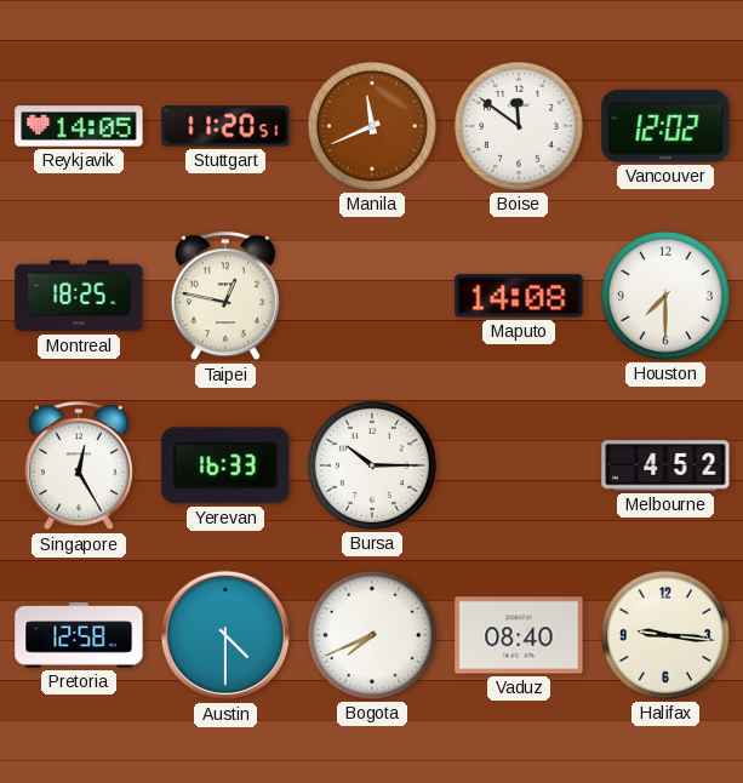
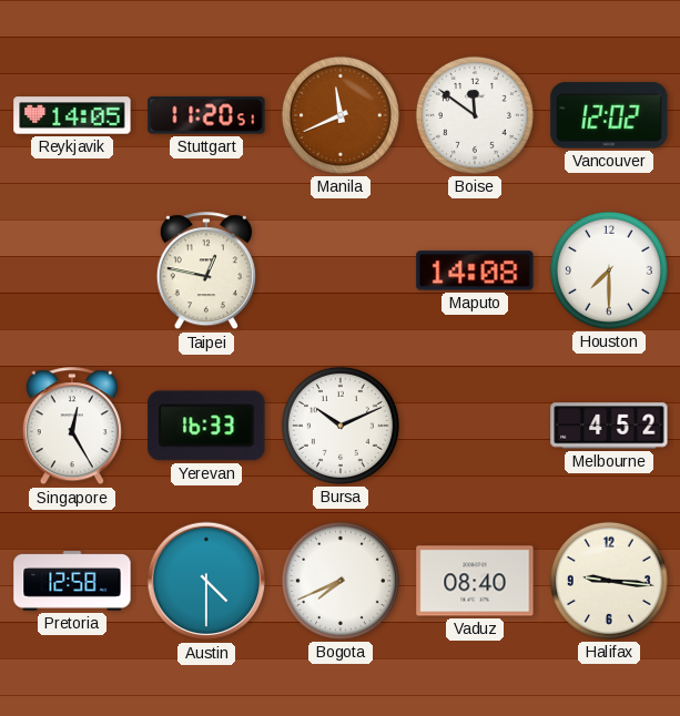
Montreal: 18:25 -> none (79, 296)
Bursa: 10:15 -> 10:11 (341, 426)
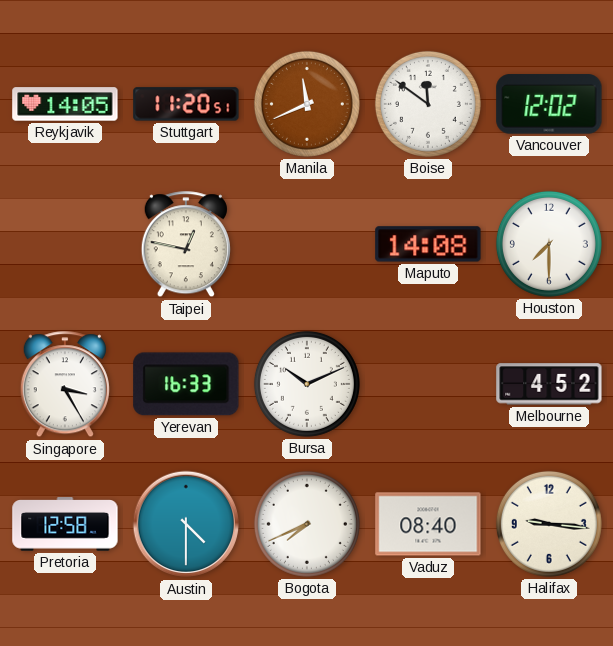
Singapore: 12:25 -> 3:25 (65, 385)
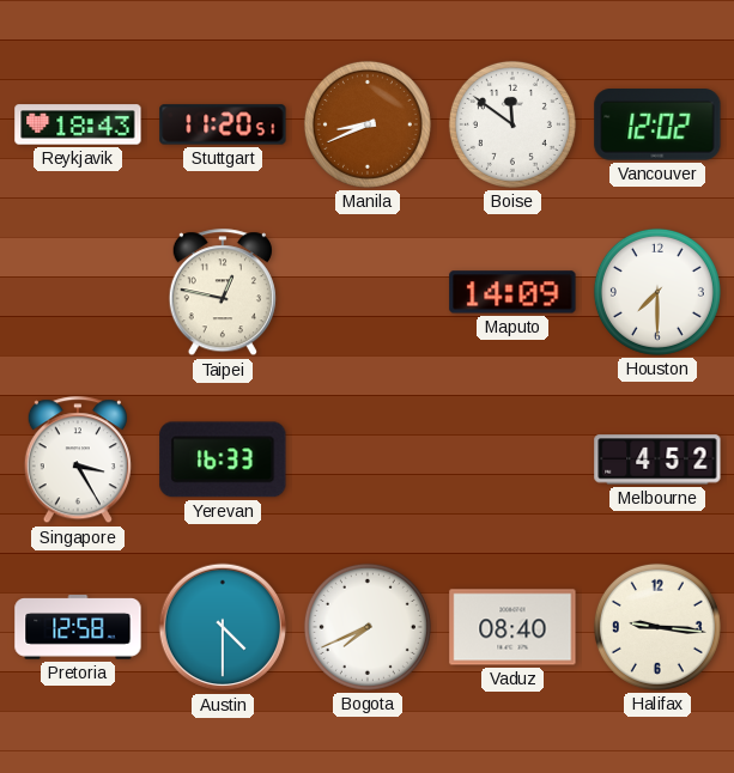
Reykjavik: 14:05 -> 18:43 (78, 124)
Manila: 11:41 -> 8:41 (368, 124)
Maputo: 14:08 -> 14:09 (512, 292)
Bursa: 10:11 -> none (307, 384)
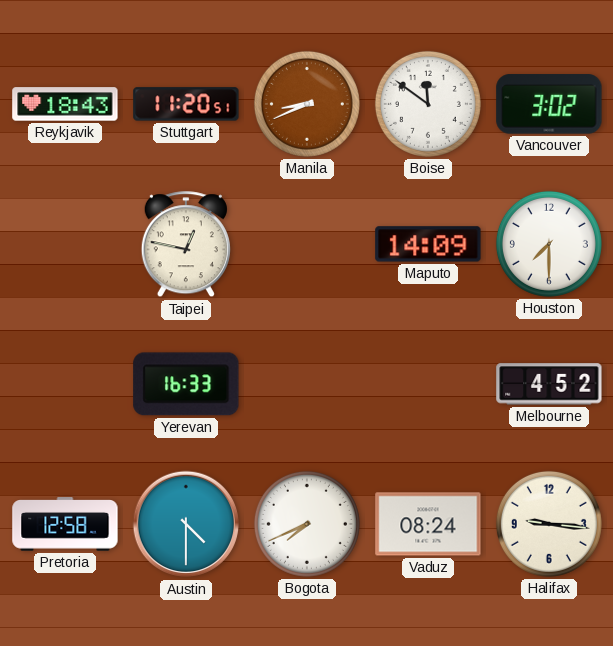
Vancouver: 12:02 -> 3:02 (549, 104)
Singapore: 3:25 -> none (78, 461)
Vaduz: 08:40 -> 08:24 (428, 524)
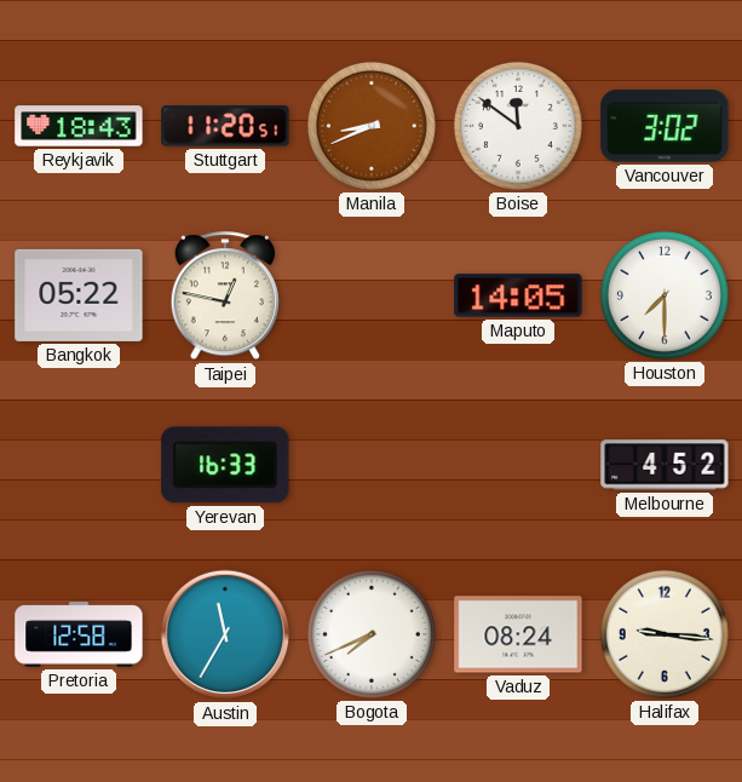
Bangkok: none -> 05:22 (79, 295)
Maputo: 14:09 -> 14:05 (518, 295)
Austin: 4:30 -> 11:35 (225, 634)
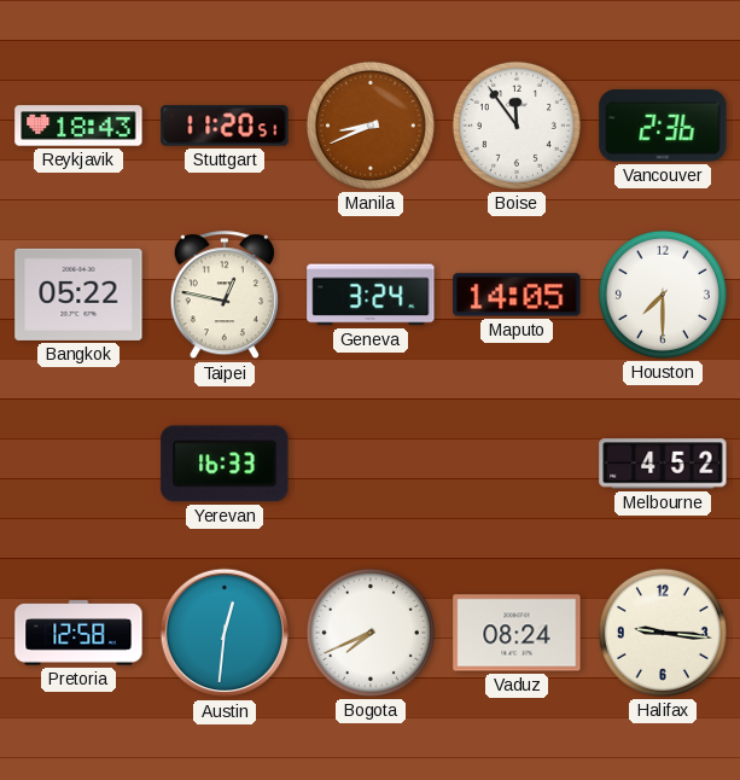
Boise: 11:51 -> 11:54 (517, 126)
Vancouver: 3:02 -> 2:36 (663, 126)
Geneva: none -> 3:24 (371, 295)
Austin: 11:35 -> 12:31 (225, 633)
